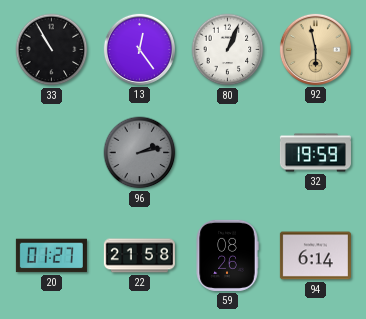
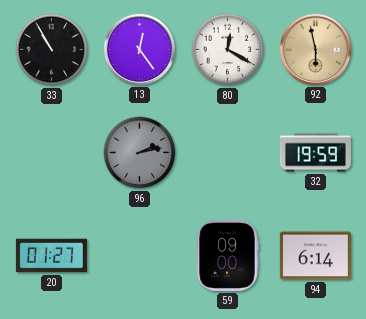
80: 1:04 -> 12:20 (228, 50)
22: 21:58 -> none (139, 256)
59: 08:26 -> 09:00 (227, 255)
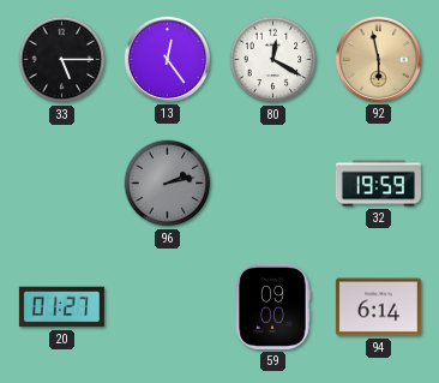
33: 10:55 -> 5:15 (62, 60)
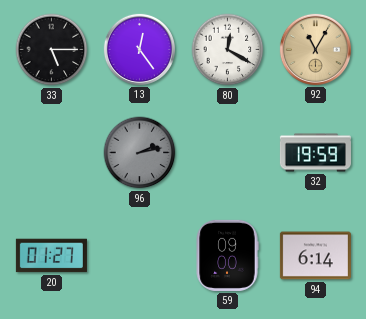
92: 5:58 -> 11:05 (315, 49)
